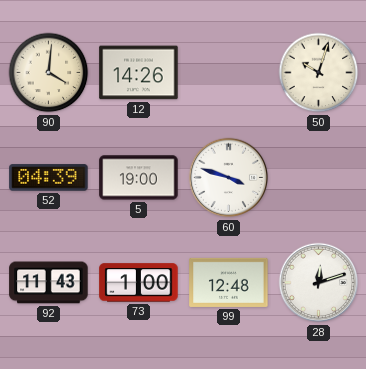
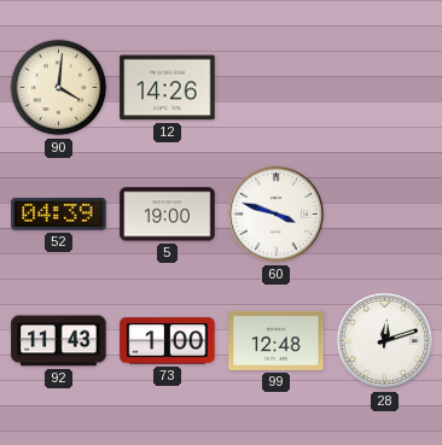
50: 10:03 -> none (319, 73)
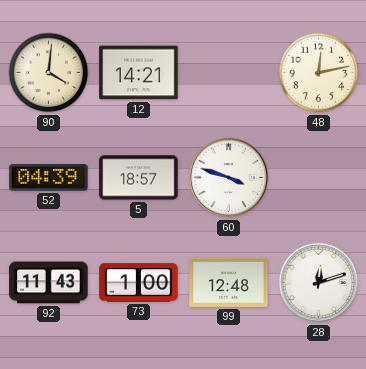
12: 14:26 -> 14:21 (139, 73)
48: none -> 12:13 (319, 73)
5: 19:00 -> 18:57 (139, 178)
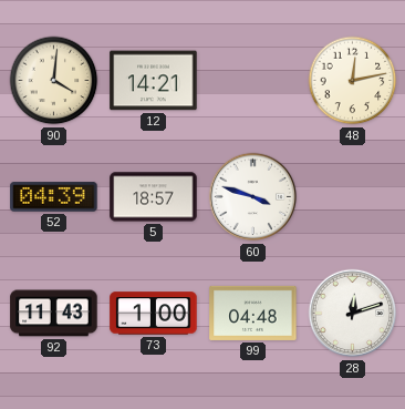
99: 12:48 -> 04:48 (253, 313)
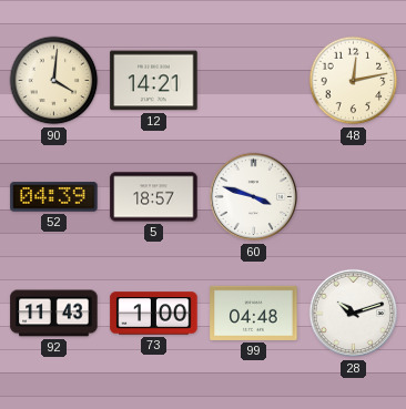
28: 12:12 -> 10:12 (354, 314)
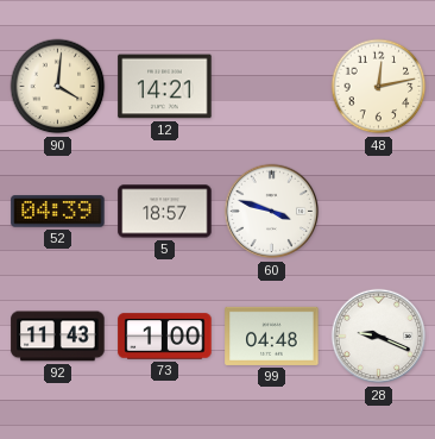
28: 10:12 -> 9:19 (379, 337)
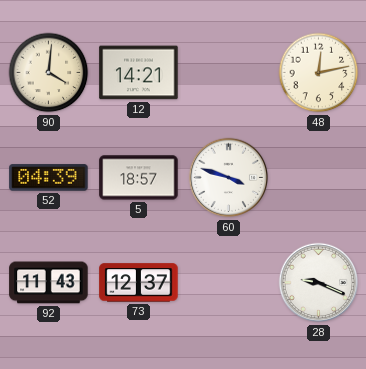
73: 1:00 -> 12:37 (139, 283)
99: 04:48 -> none (272, 335)
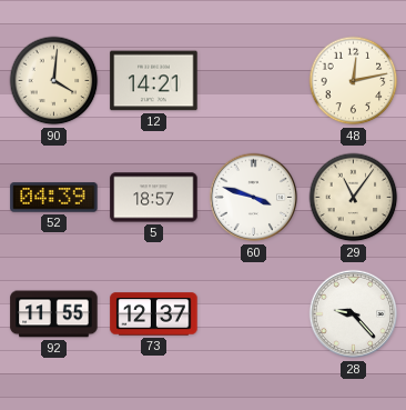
29: none -> 11:06 (354, 198)
92: 11:43 -> 11:55 (54, 314)
28: 9:19 -> 9:23 (354, 314)
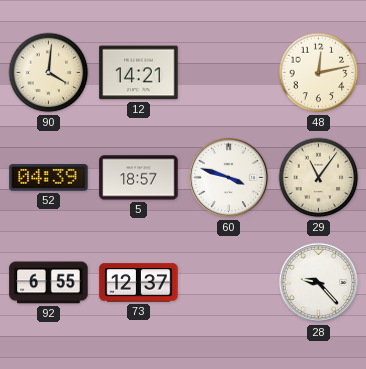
92: 11:55 -> 6:55 (49, 283)
